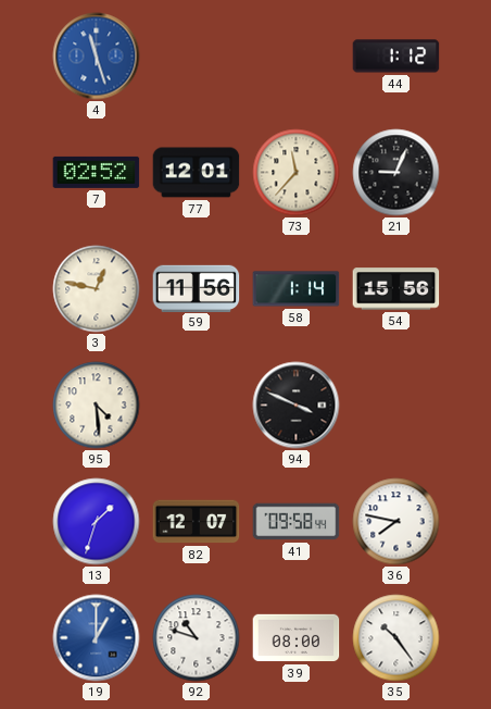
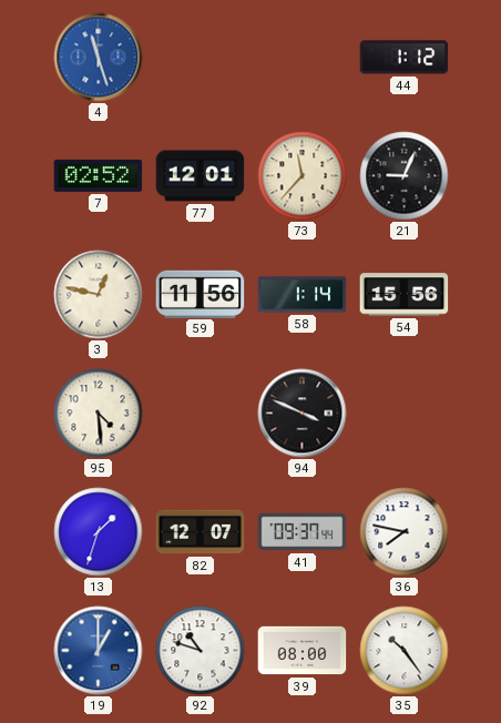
41: 09:58 -> 09:37 (303, 532)
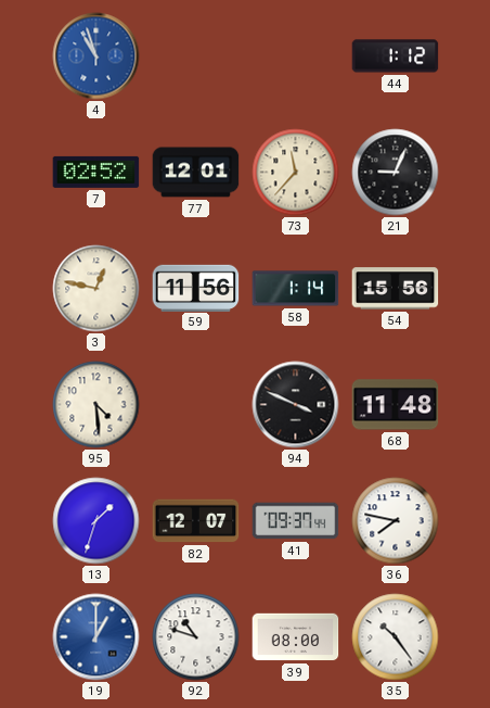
4: 11:27 -> 10:57 (96, 56)
68: none -> 11:48 (396, 405)
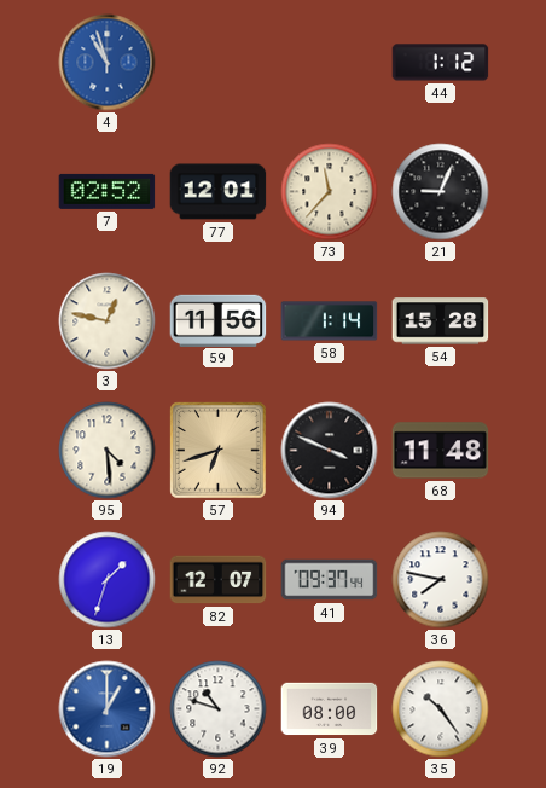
54: 15:56 -> 15:28 (441, 321)
57: none -> 6:42 (219, 451)
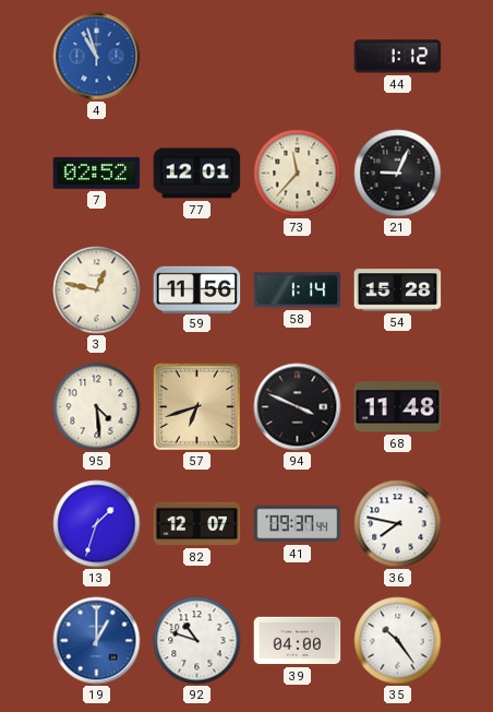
39: 08:00 -> 04:00 (298, 641)
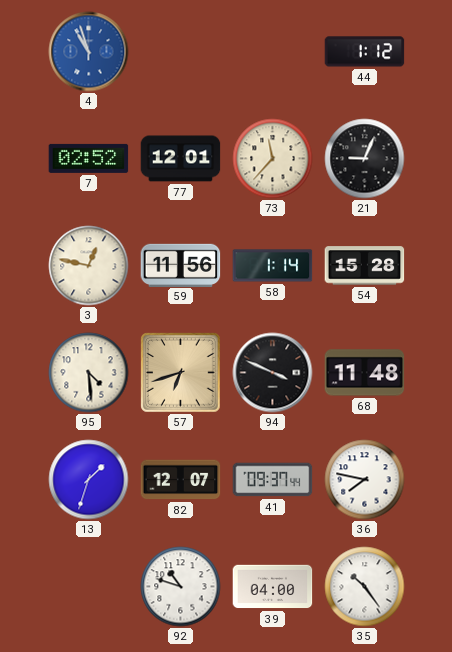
19: 1:00 -> none (97, 641)
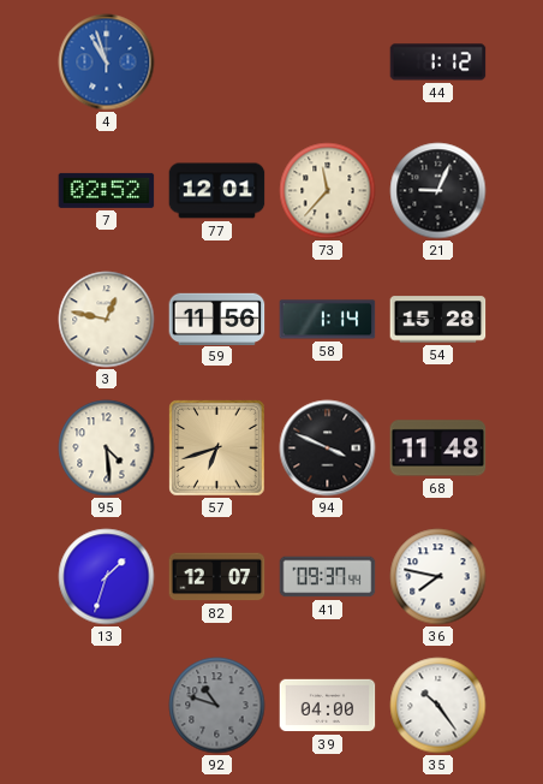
92 dial: white -> grey (217, 706)
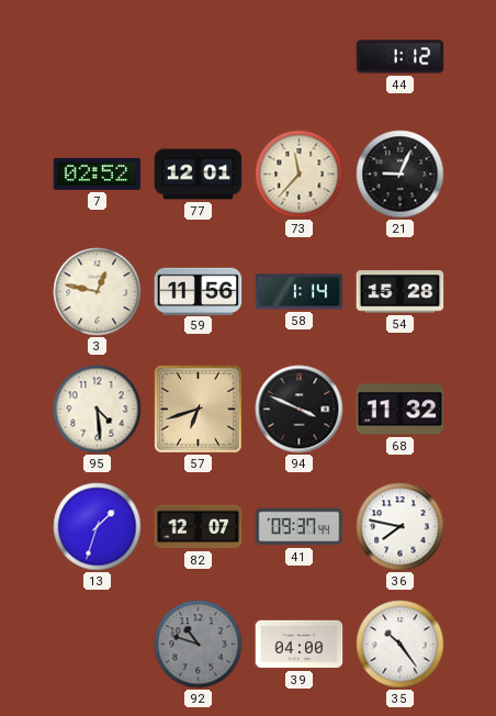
4: 10:57 -> none (107, 63)
68: 11:48 -> 11:32 (401, 410)
